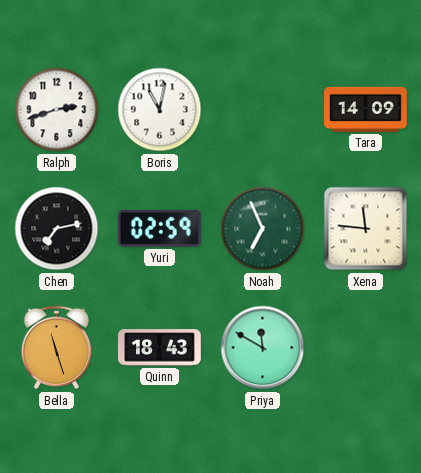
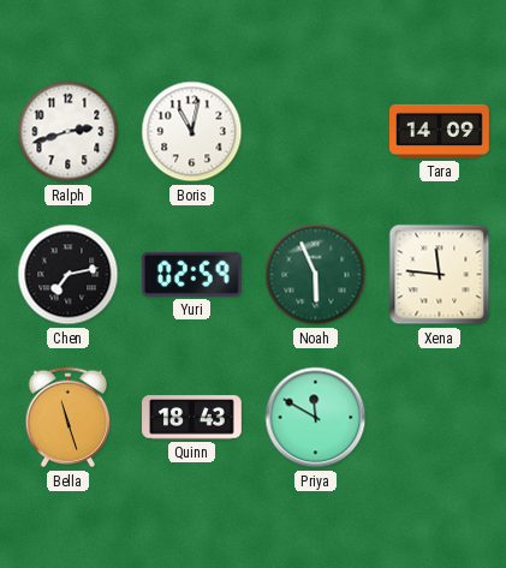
Noah: 6:56 -> 5:56 (316, 275)
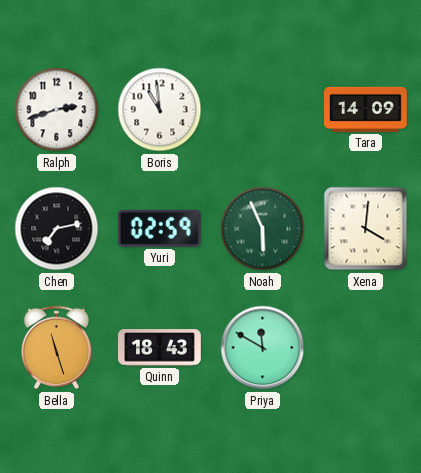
Boris: 11:02 -> 10:59 (160, 110)
Xena: 11:46 -> 4:01 (366, 229)
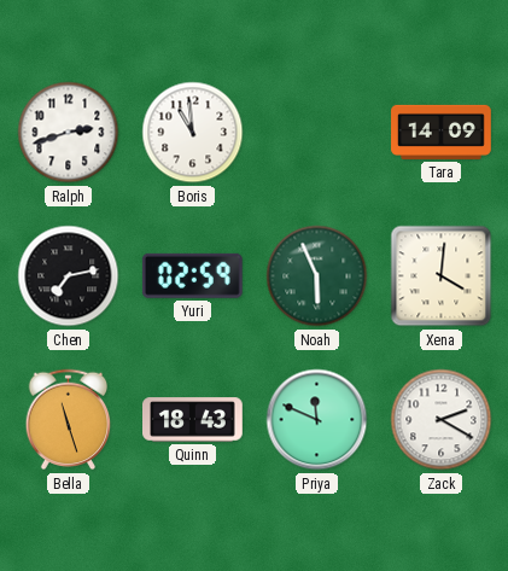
Priya: 11:50 -> 11:49 (317, 420)
Zack: none -> 2:20 (442, 420)
